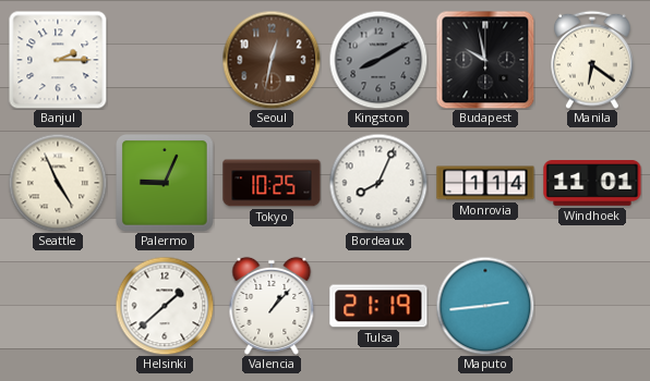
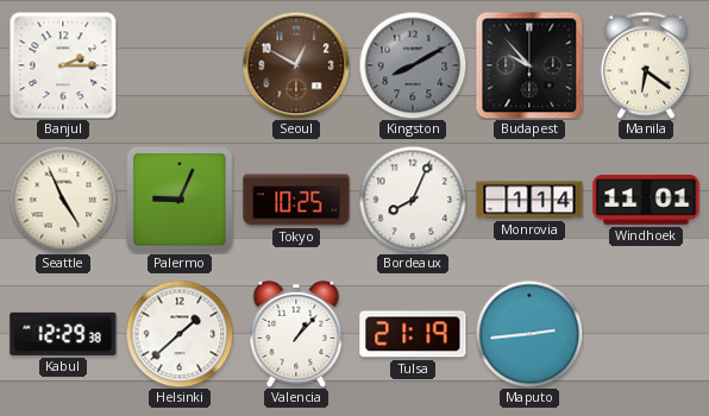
Seoul: 12:32 -> 12:50 (296, 65)
Budapest: 9:58 -> 9:53 (529, 65)
Kabul: none -> 12:29 (63, 334)
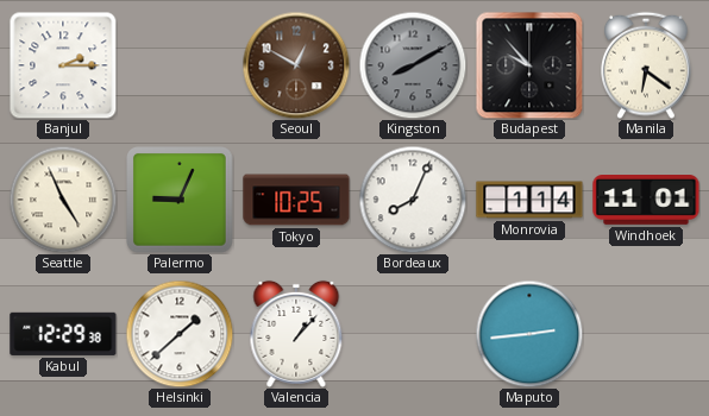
Tulsa: 21:19 -> none (413, 334)
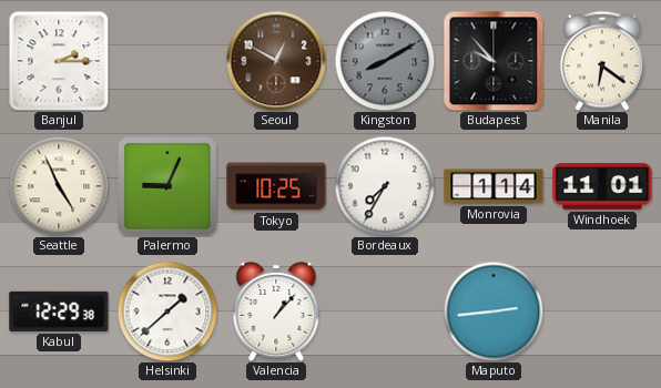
Bordeaux: 8:04 -> 7:35 (385, 186)
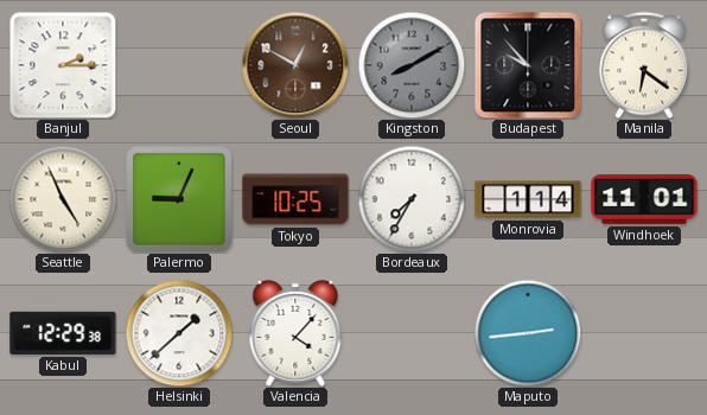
Valencia: 1:07 -> 4:07 (295, 333)
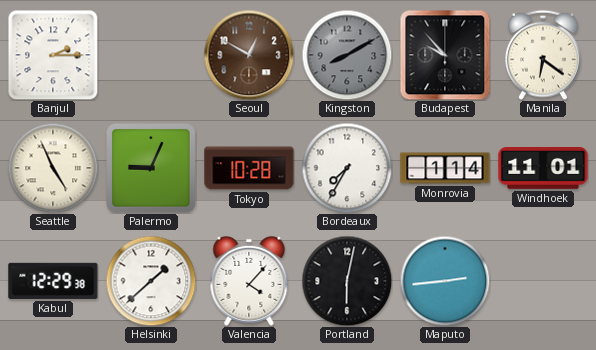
Tokyo: 10:25 -> 10:28 (249, 168)
Portland: none -> 6:02 (347, 281)
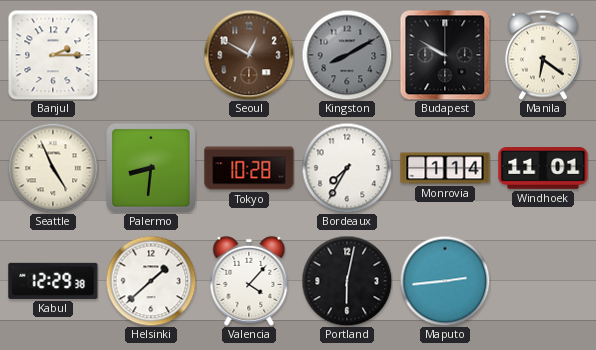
Budapest: 9:53 -> 9:50 (445, 55)
Palermo: 9:04 -> 8:31 (152, 169)
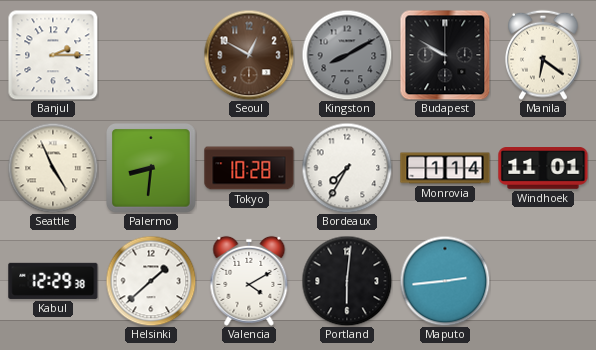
Valencia: 4:07 -> 4:10 (249, 281)
Portland: 6:02 -> 6:01 (347, 281)
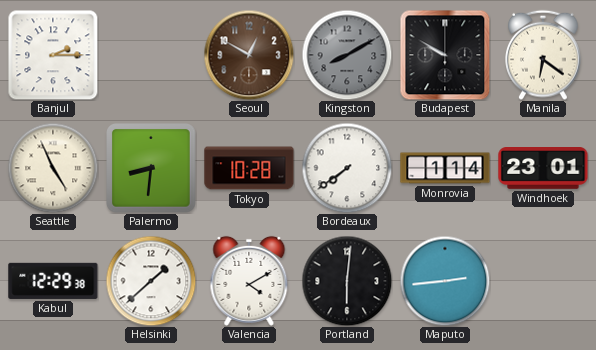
Bordeaux: 7:35 -> 7:39 (347, 168)
Windhoek: 11:01 -> 23:01 (543, 169)
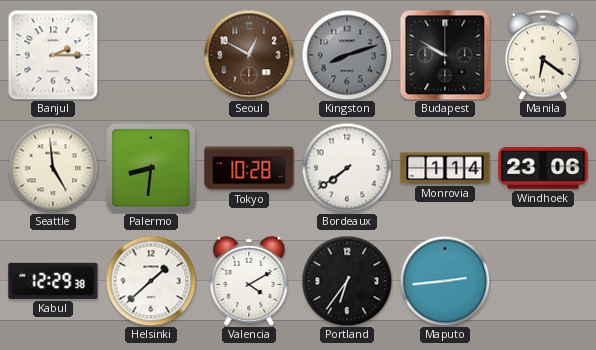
Kingston: 8:10 -> 8:12 (347, 55)
Seattle: 4:56 -> 4:59 (53, 168)
Windhoek: 23:01 -> 23:06 (543, 169)
Portland: 6:01 -> 6:36 (347, 281)
